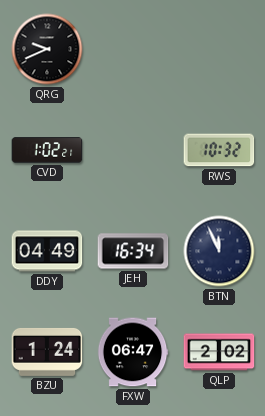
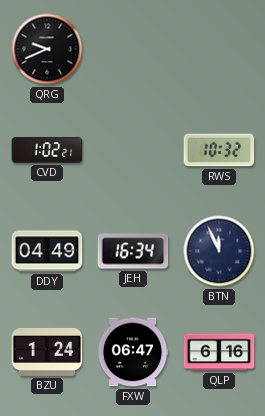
QLP: 2:02 -> 6:16 (219, 352)
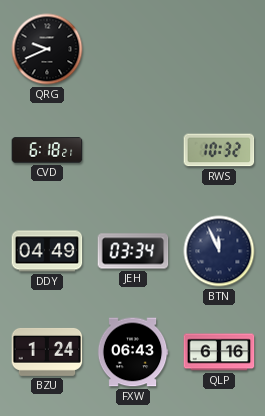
CVD: 1:02 -> 6:18 (47, 150)
JEH: 16:34 -> 03:34 (133, 251)
FXW: 06:47 -> 06:43 (133, 352)
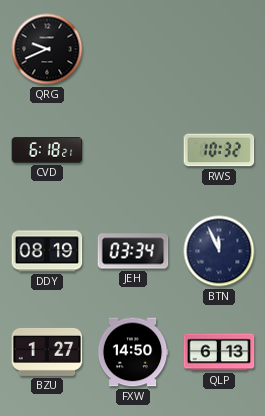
DDY: 04:49 -> 08:19 (47, 251)
BZU: 1:24 -> 1:27 (47, 352)
FXW: 06:43 -> 14:50 (133, 352)
QLP: 6:16 -> 6:13 (219, 352)
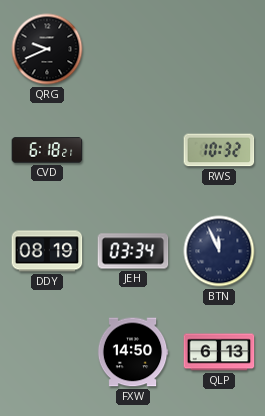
BZU: 1:27 -> none (47, 352)
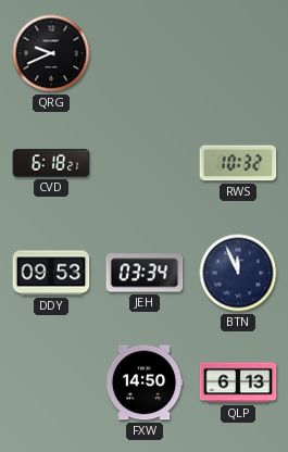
DDY: 08:19 -> 09:53 (51, 273)
